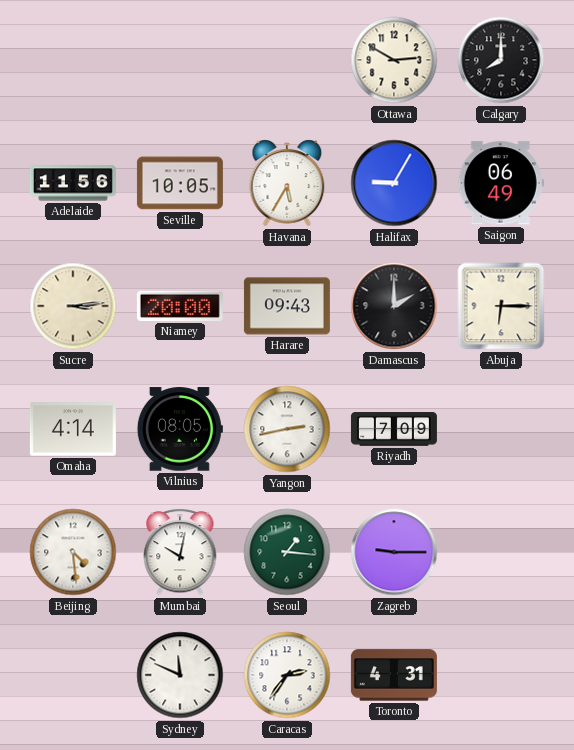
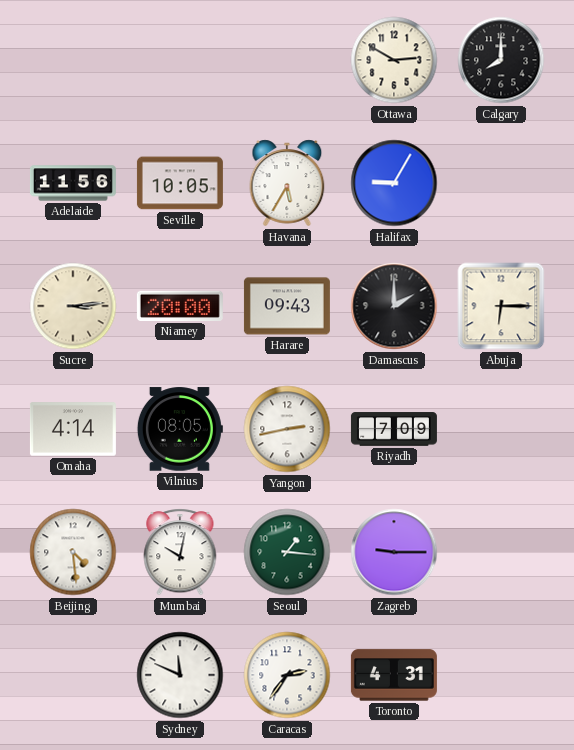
Saigon: 06:49 -> none (501, 183)
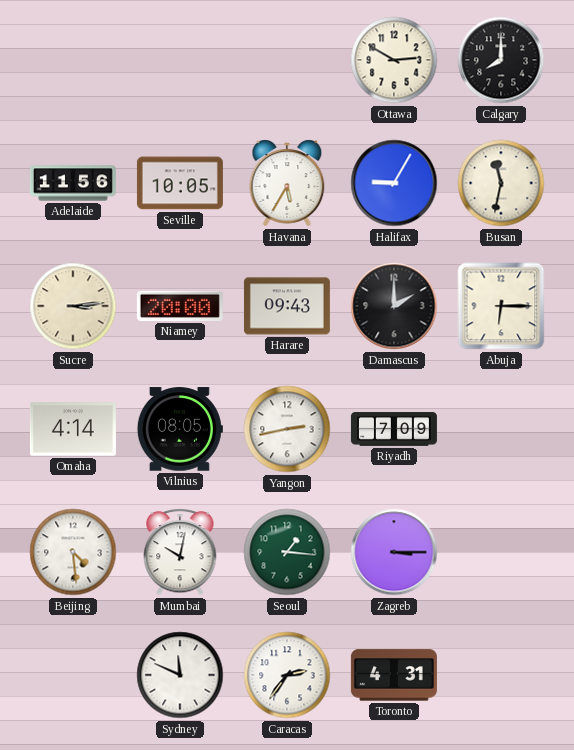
Busan: none -> 11:32 (501, 183)
Zagreb: 9:15 -> 3:15 (394, 552)
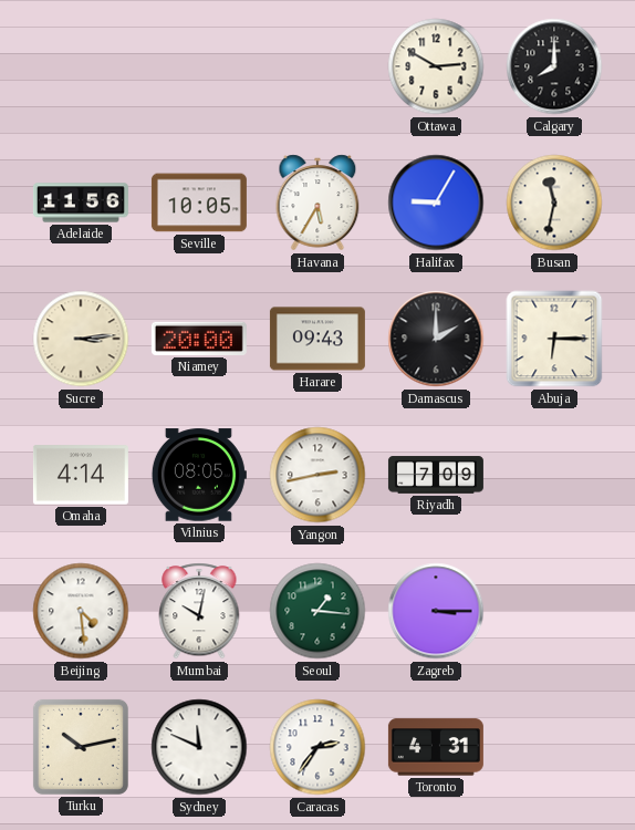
Turku: none -> 10:13 (81, 747)
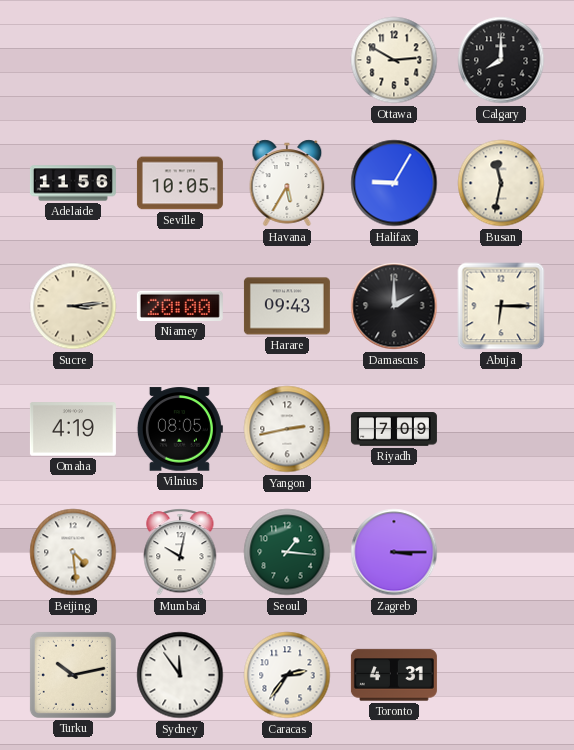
Omaha: 4:14 -> 4:19 (73, 429)
Sydney: 11:49 -> 11:54 (180, 675)
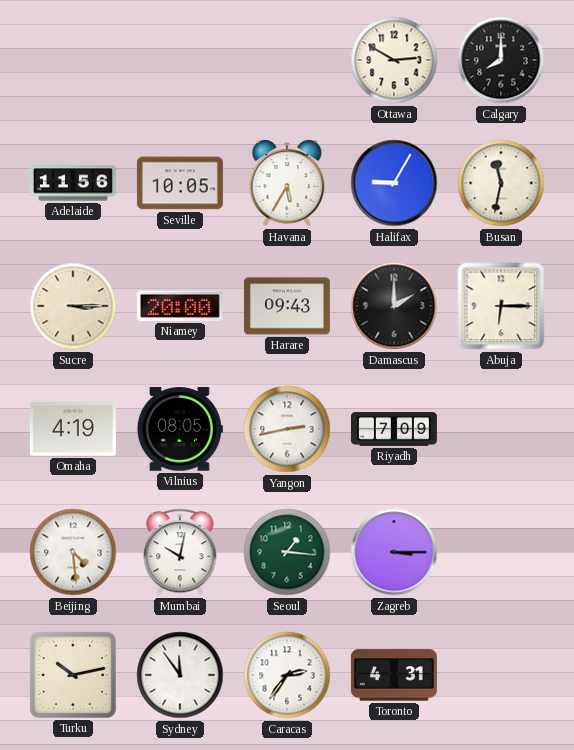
Sucre: 3:14 -> 3:15 (73, 306)
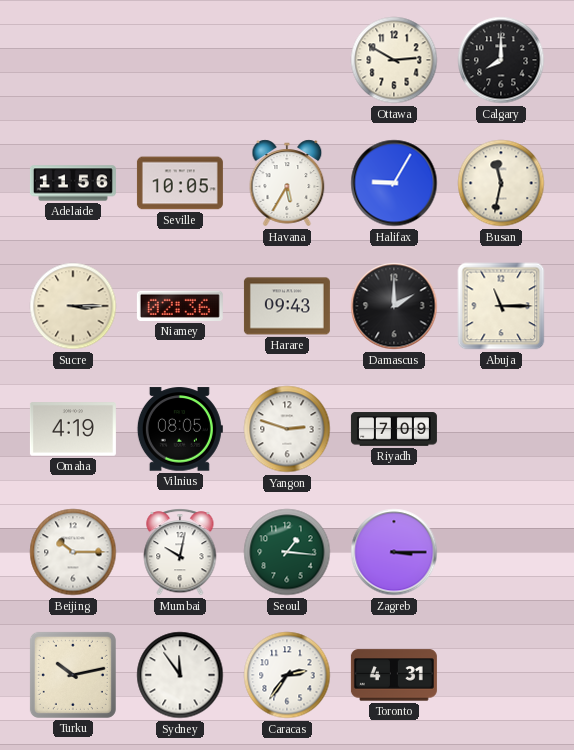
Niamey: 20:00 -> 02:36 (180, 306)
Abuja: 6:15 -> 11:15 (501, 306)
Yangon: 2:43 -> 2:48 (287, 429)
Beijing: 4:29 -> 10:15 (73, 552)
